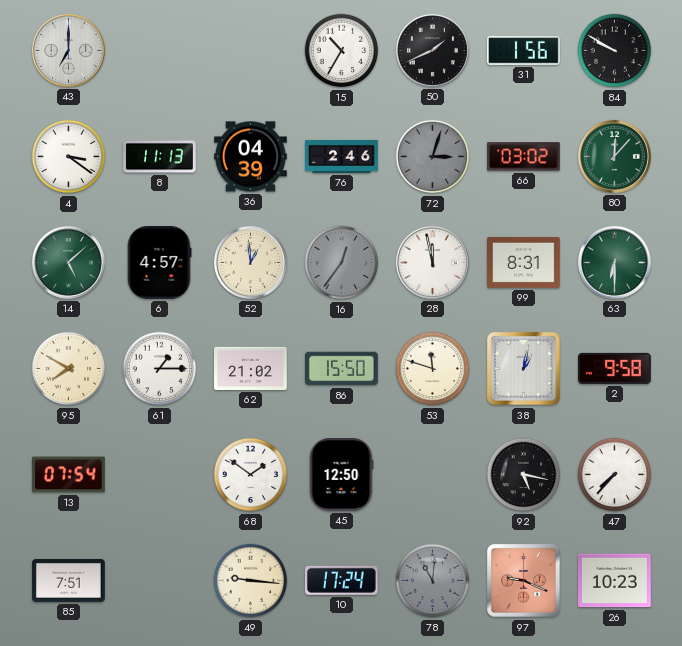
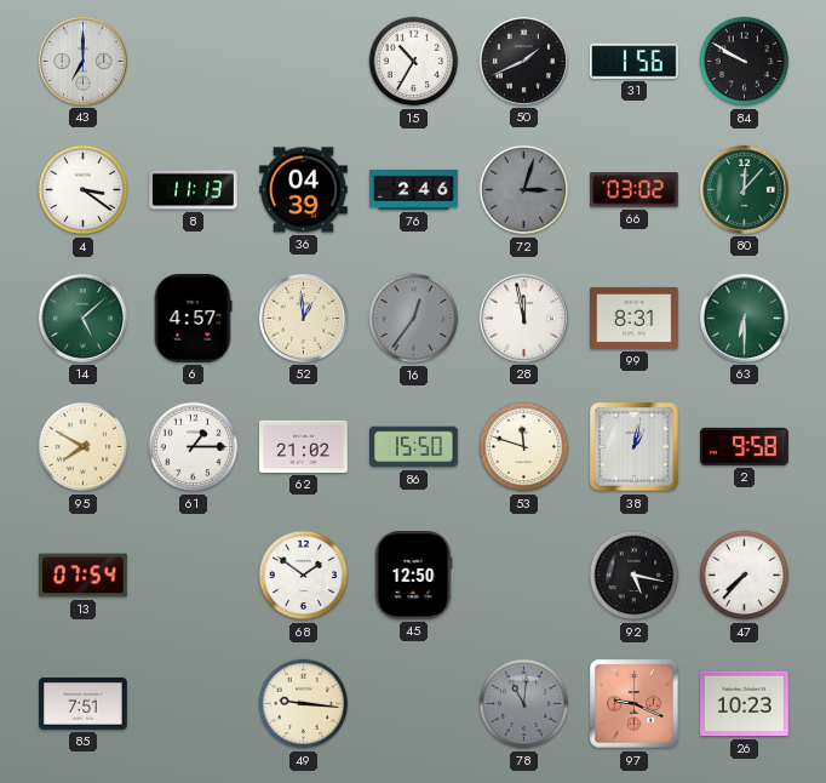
10: 17:24 -> none (342, 580)
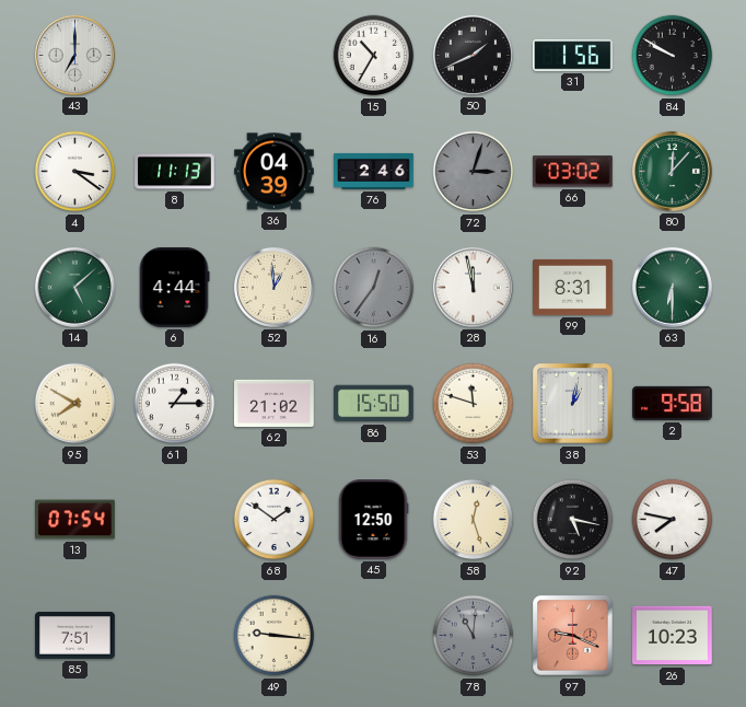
6: 4:57 -> 4:44 (174, 288)
58: none -> 12:27 (474, 520)
47: 7:37 -> 7:47 (673, 520)
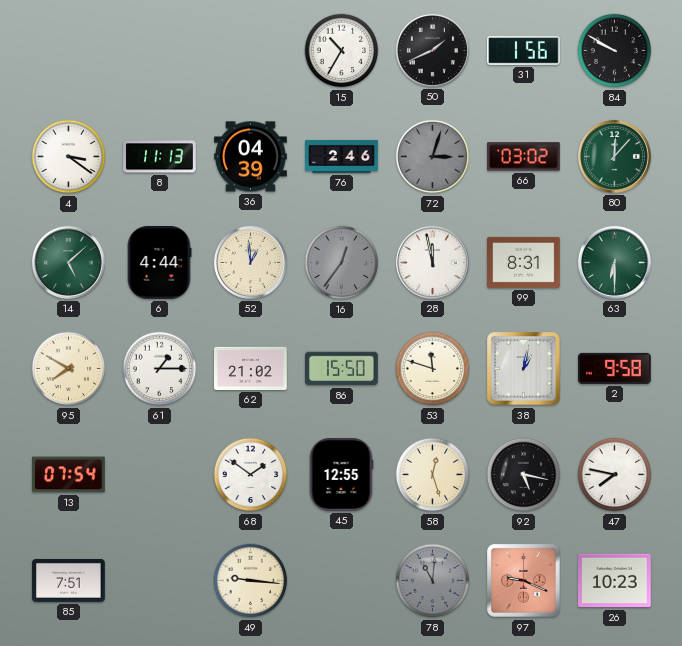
43: 7:00 -> none (74, 55)
45: 12:50 -> 12:55 (341, 475)
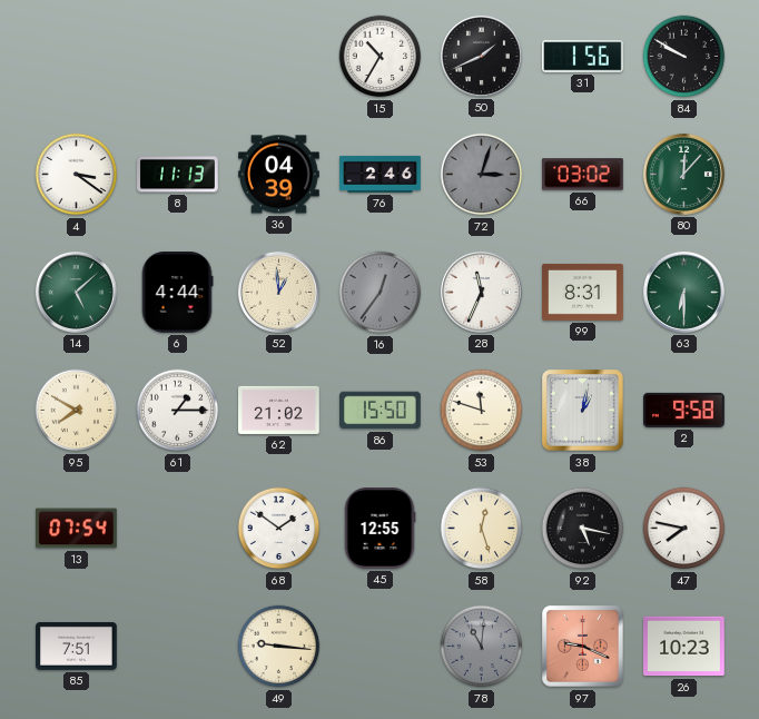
28: 11:58 -> 11:34 (481, 292)
